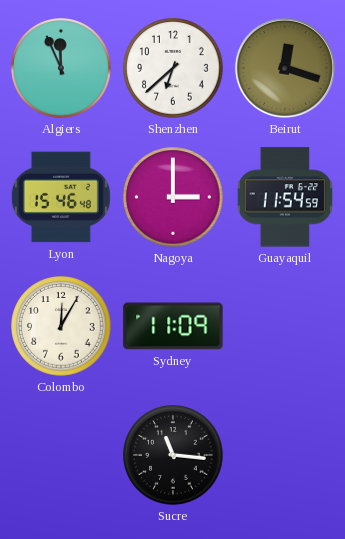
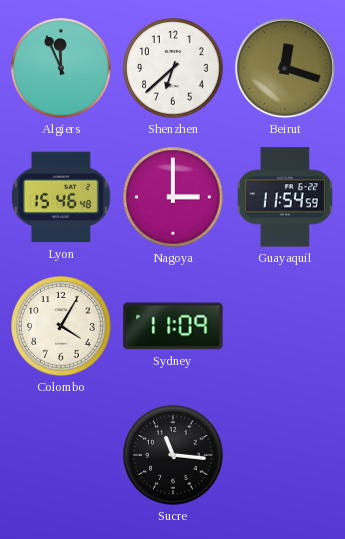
Colombo: 12:05 -> 4:05 (61, 326)
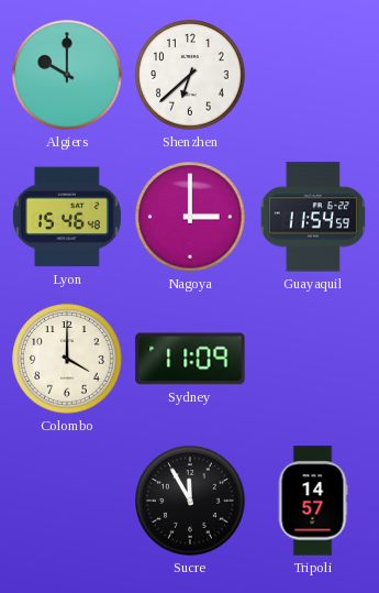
Algiers: 11:56 -> 10:00 (67, 75)
Beirut: 12:18 -> none (285, 68)
Colombo: 4:05 -> 4:00 (67, 359)
Sucre: 11:16 -> 11:55 (190, 501)
Tripoli: none -> 14:57 (313, 501)
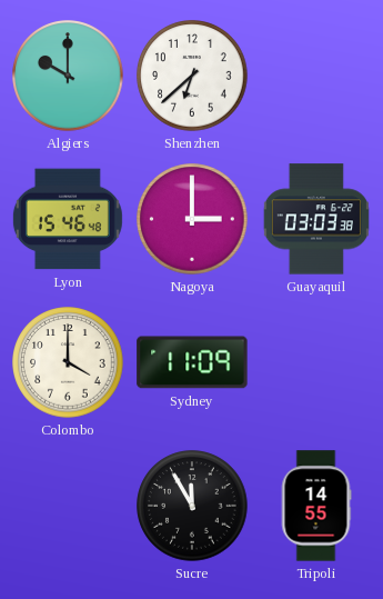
Guayaquil: 11:54 -> 03:03 (316, 219)
Tripoli: 14:57 -> 14:55 (316, 506)
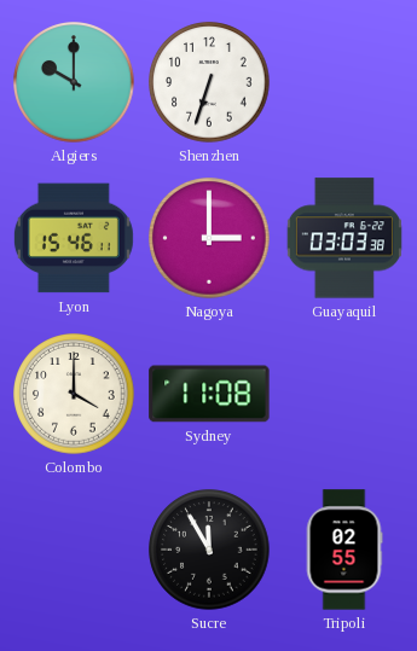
Shenzhen: 6:38 -> 6:33 (209, 82)
Lyon: 15:46:48 -> 15:46:11 (74, 238)
Sydney: 11:09 -> 11:08 (209, 394)
Tripoli: 14:55 -> 02:55 (344, 550)
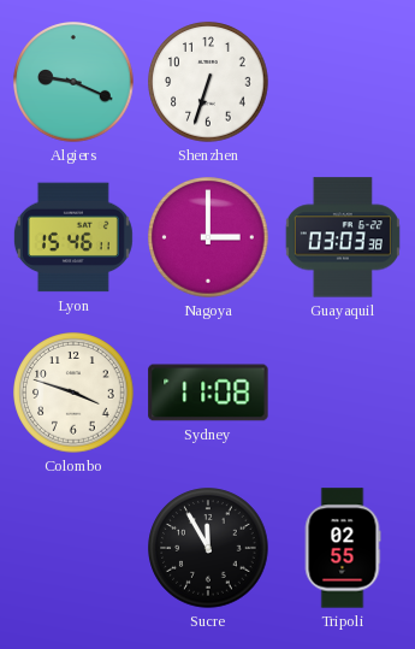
Algiers: 10:00 -> 9:19 (73, 82)
Colombo: 4:00 -> 3:48 (73, 393)
